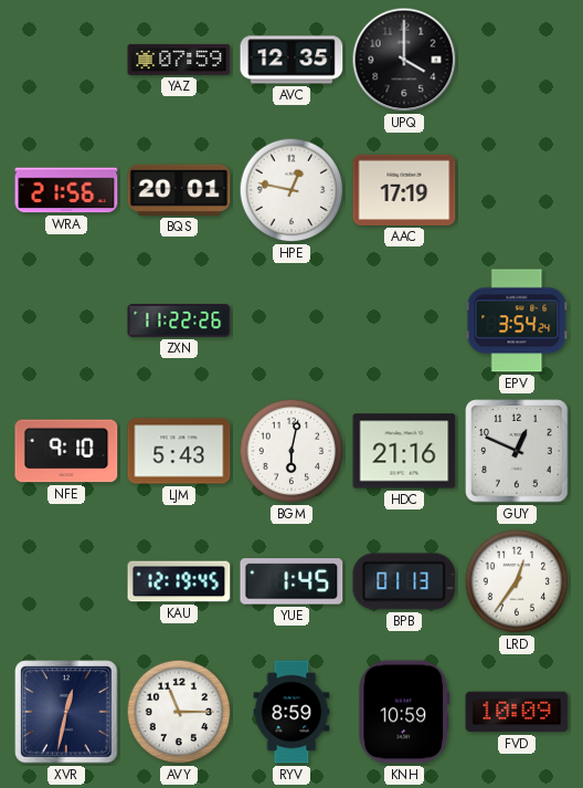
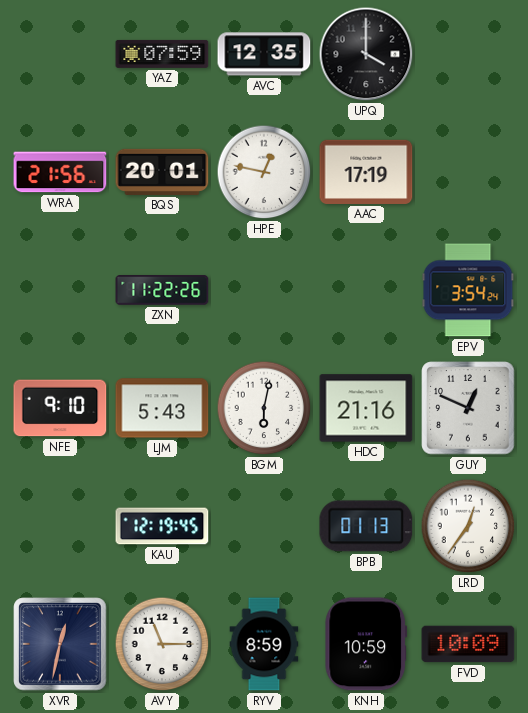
YUE: 1:45 -> none (291, 581)
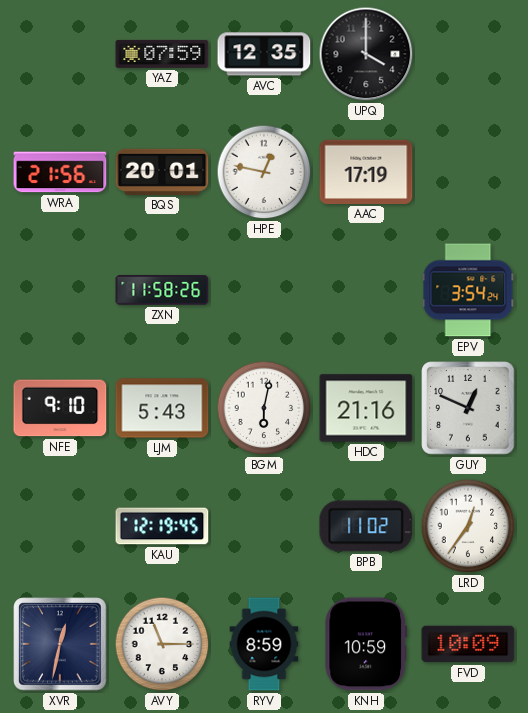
ZXN: 11:22 -> 11:58 (162, 290)
BPB: 01:13 -> 11:02 (366, 526)
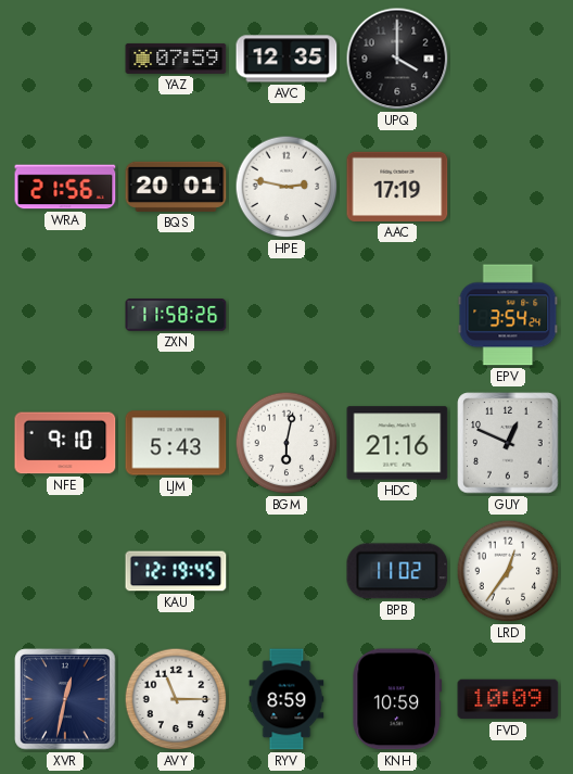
HPE: 12:47 -> 2:47 (286, 187)
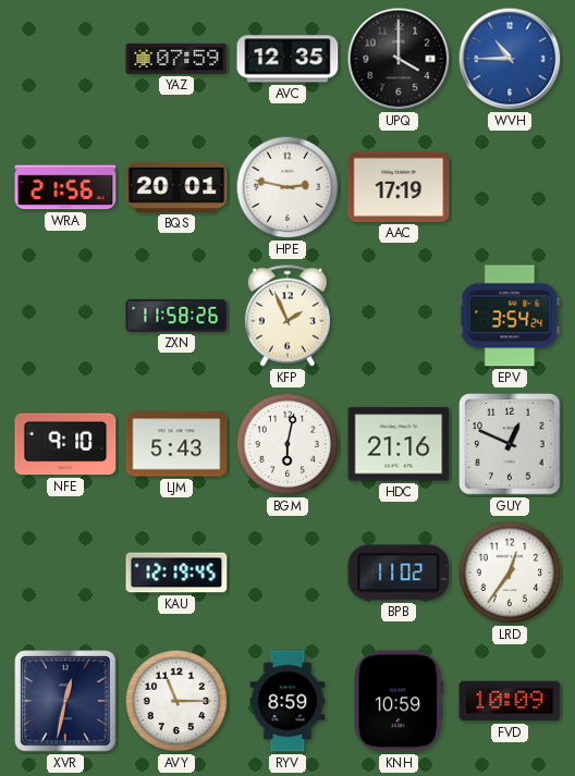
WVH: none -> 10:45 (510, 59)
KFP: none -> 1:56 (287, 316)
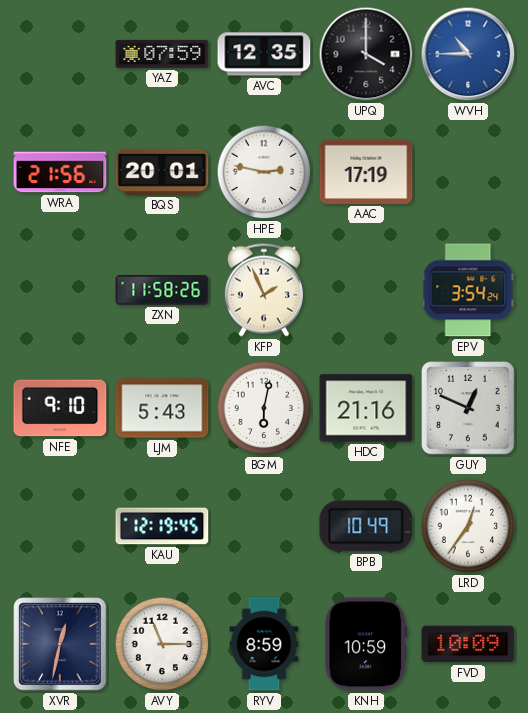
BPB: 11:02 -> 10:49 (366, 526)
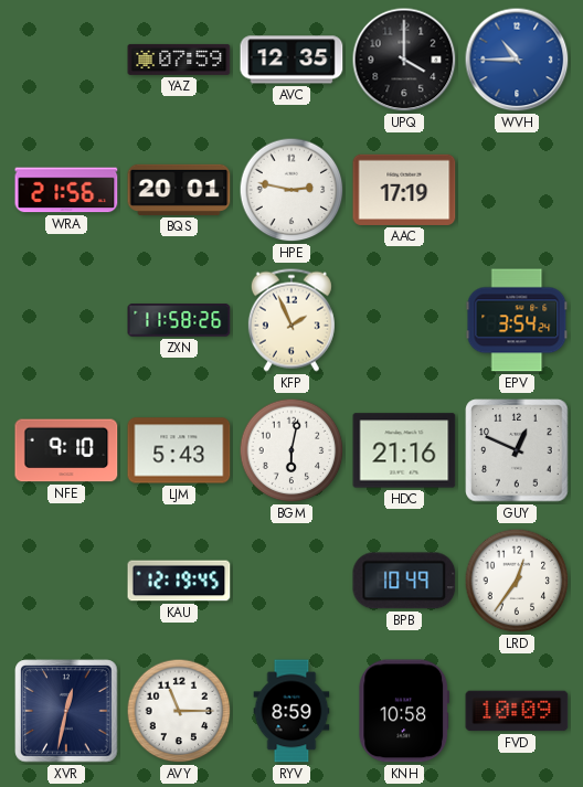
KNH: 10:59 -> 10:58 (404, 711)
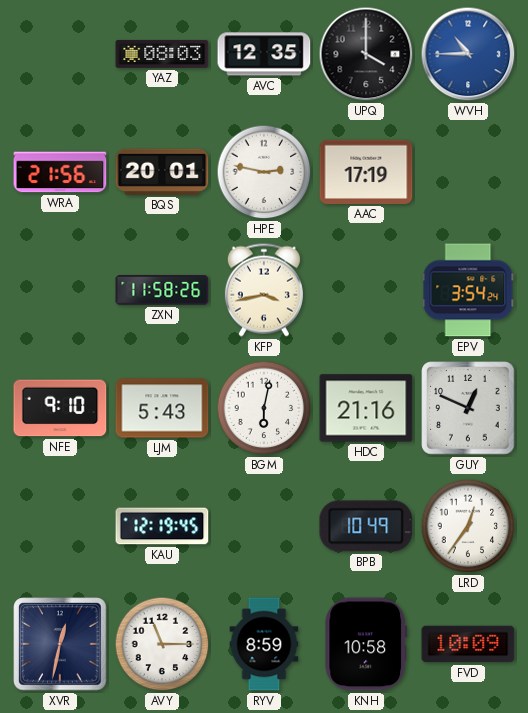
YAZ: 07:59 -> 08:03 (162, 54)
KFP: 1:56 -> 3:43 (264, 290)
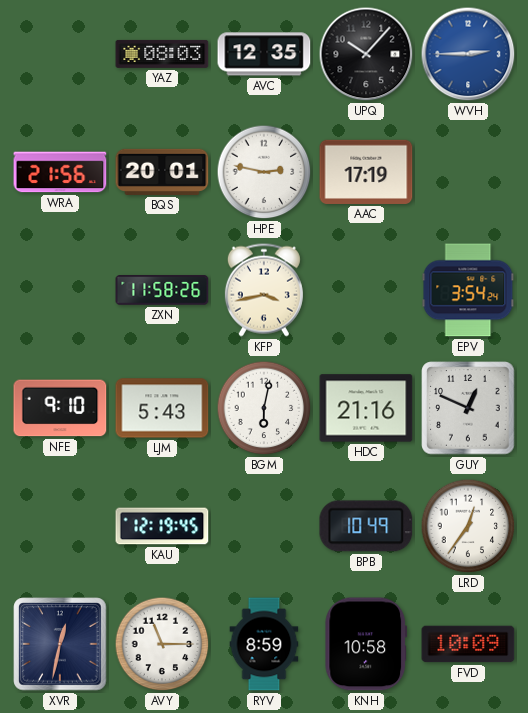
UPQ: 4:00 -> 10:07 (366, 54)
WVH: 10:45 -> 2:45 (468, 54)
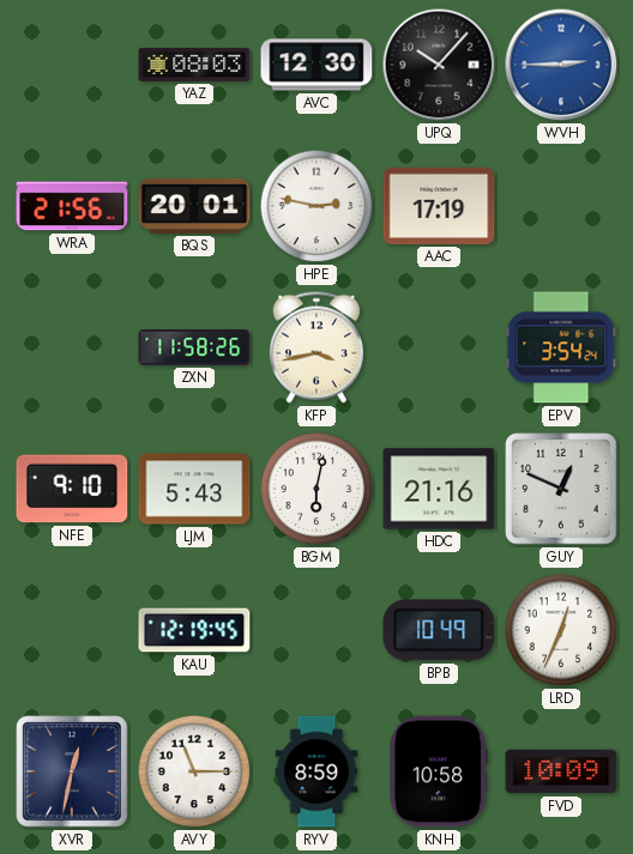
AVC: 12:35 -> 12:30 (316, 65)
LRD: 12:36 -> 12:34 (561, 630)
